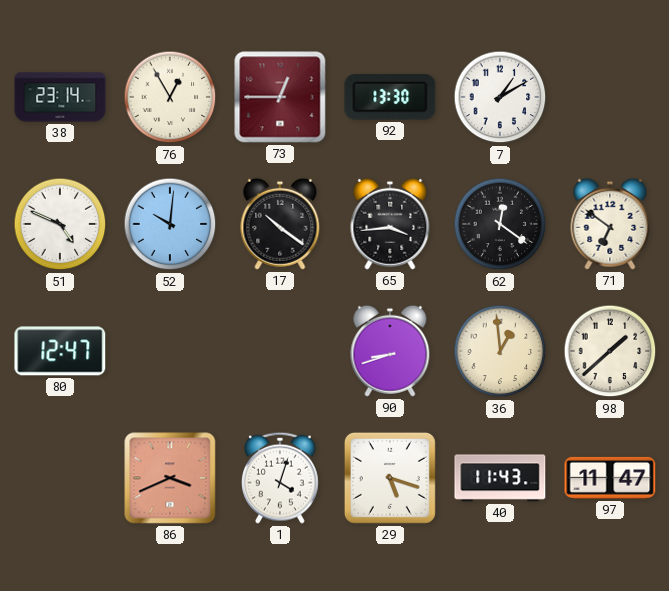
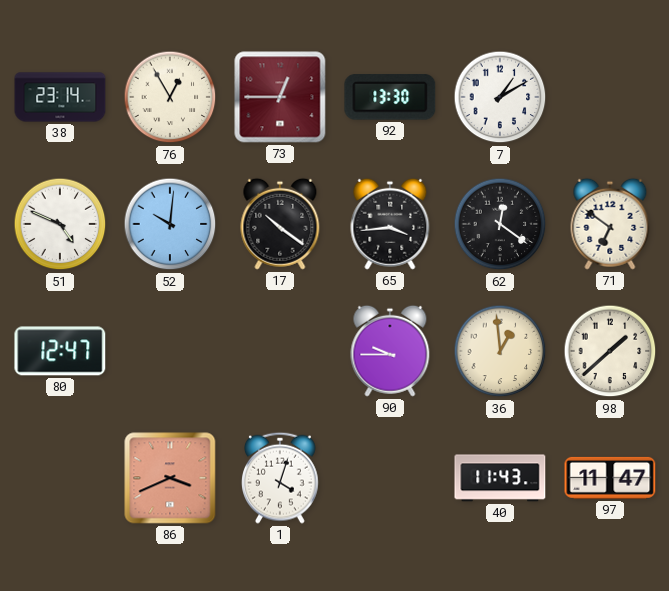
90: 8:42 -> 9:45 (390, 351)
29: 5:18 -> none (390, 478)
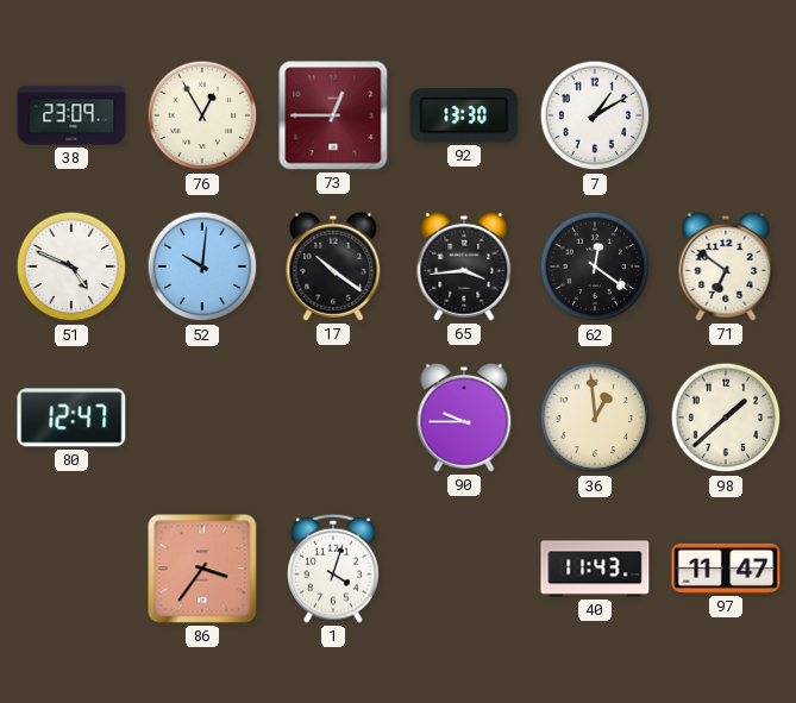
38: 23:14 -> 23:09 (71, 115)
86: 3:41 -> 3:36 (202, 569)
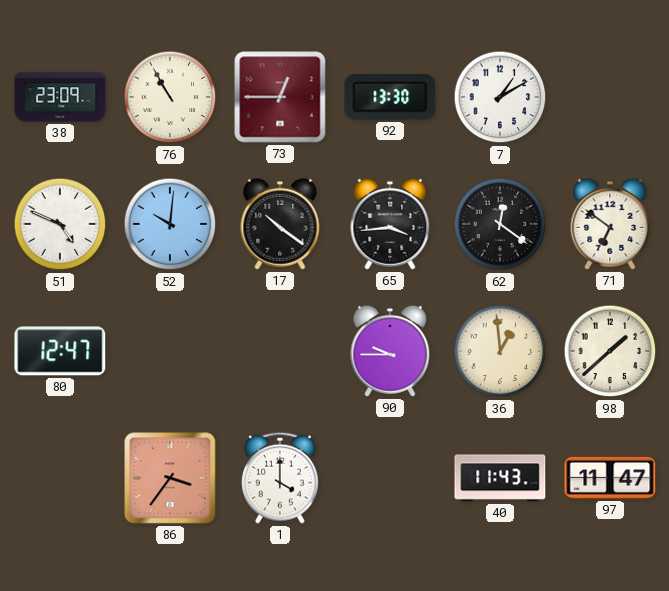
76: 12:55 -> 10:55 (170, 97)
1: 4:03 -> 4:00 (281, 478)
